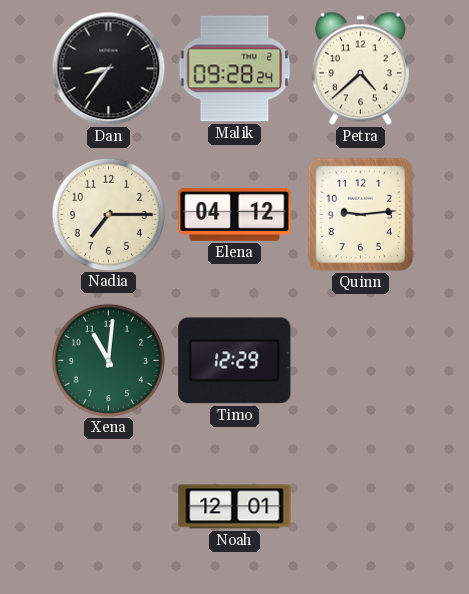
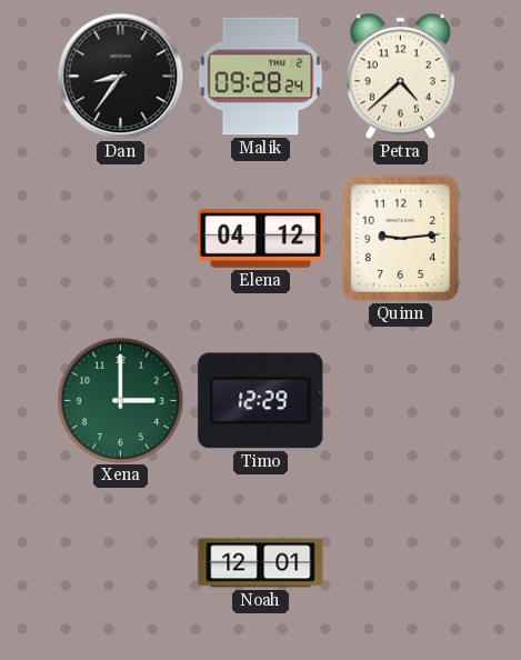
Nadia: 7:15 -> none (108, 214)
Xena: 11:01 -> 3:00 (120, 400)
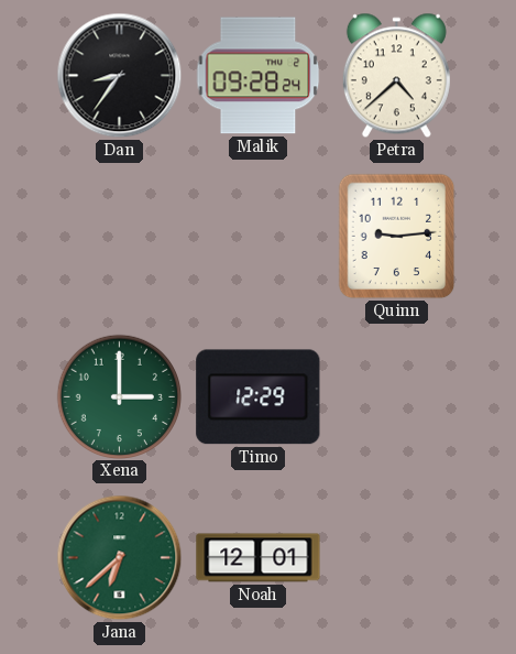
Elena: 04:12 -> none (261, 239)
Jana: none -> 6:38 (120, 558)
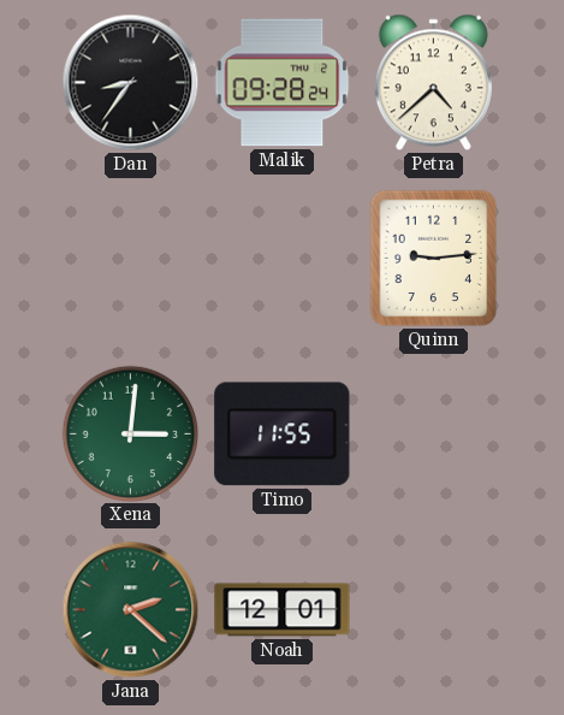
Xena: 3:00 -> 3:01 (130, 433)
Timo: 12:29 -> 11:55 (283, 435)
Jana: 6:38 -> 2:22 (131, 610)
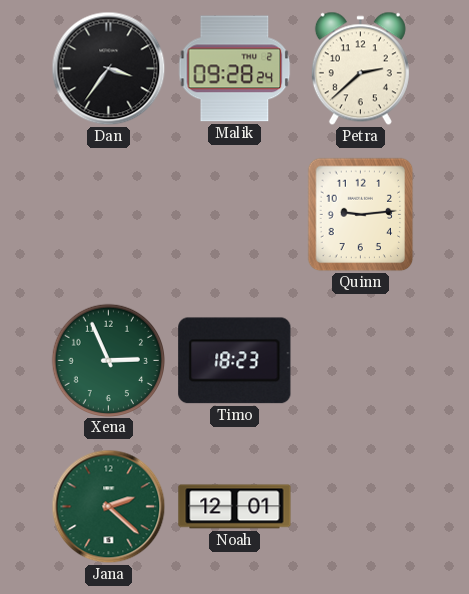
Dan: 8:36 -> 3:36 (109, 69)
Petra: 4:38 -> 2:38 (360, 69)
Xena: 3:01 -> 2:56 (108, 360)
Timo: 11:55 -> 18:23 (235, 361)
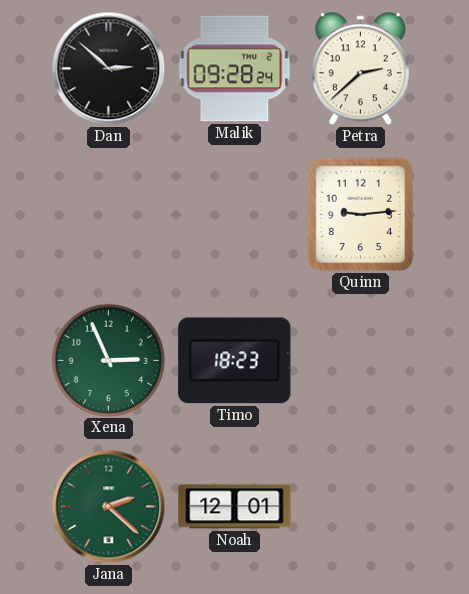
Dan: 3:36 -> 2:52 (109, 69)
